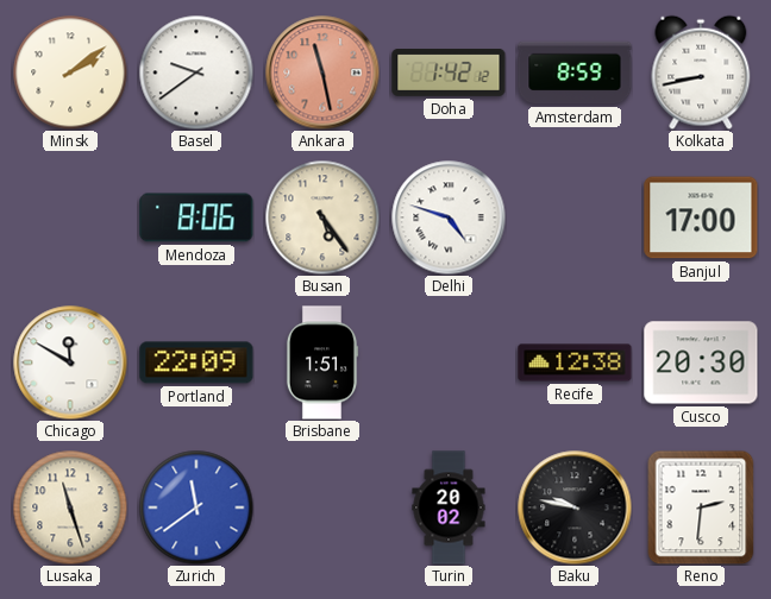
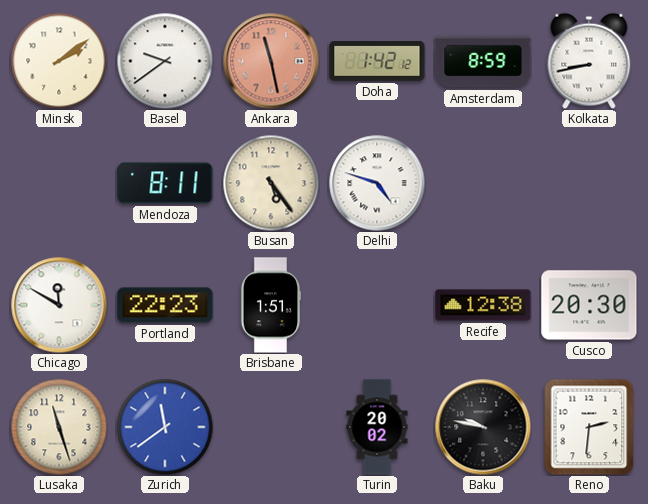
Mendoza: 8:06 -> 8:11 (165, 183)
Banjul: 17:00 -> none (701, 217)
Portland: 22:09 -> 22:23 (165, 305)
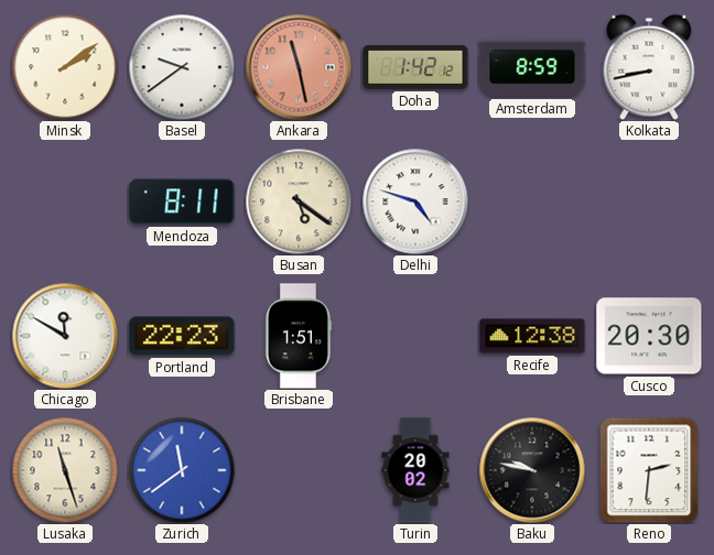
Busan: 5:24 -> 5:21 (299, 202)
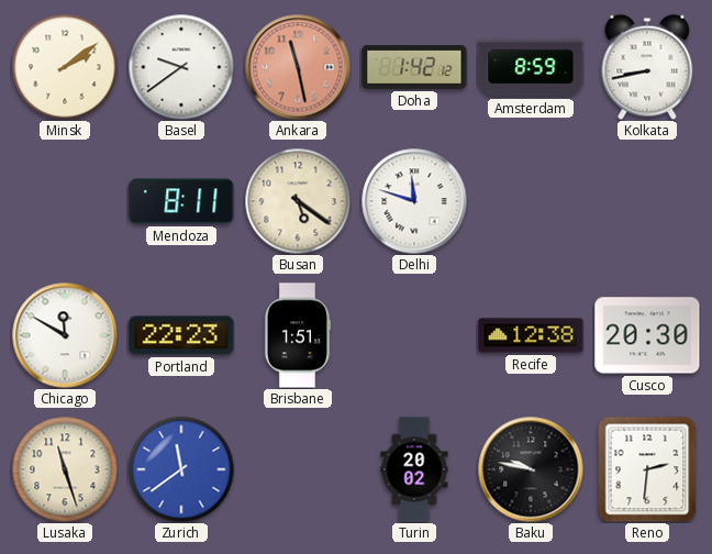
Delhi: 4:48 -> 11:48 (414, 201)
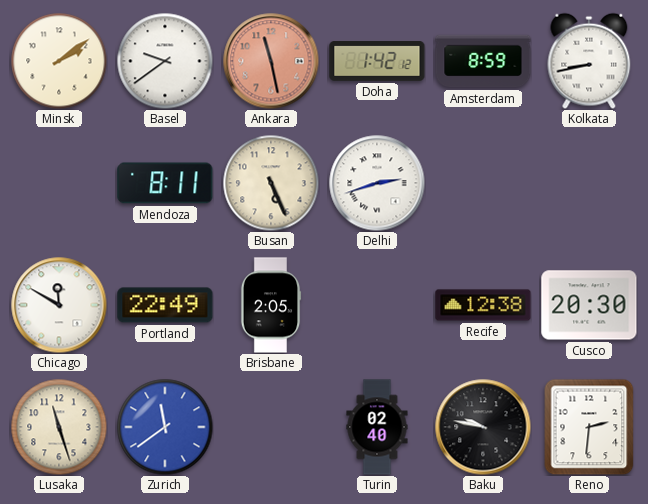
Busan: 5:21 -> 5:26 (271, 183)
Delhi: 11:48 -> 2:42 (377, 183)
Portland: 22:23 -> 22:49 (165, 305)
Brisbane: 1:51 -> 2:05 (271, 305)
Turin: 20:02 -> 02:40 (377, 427)
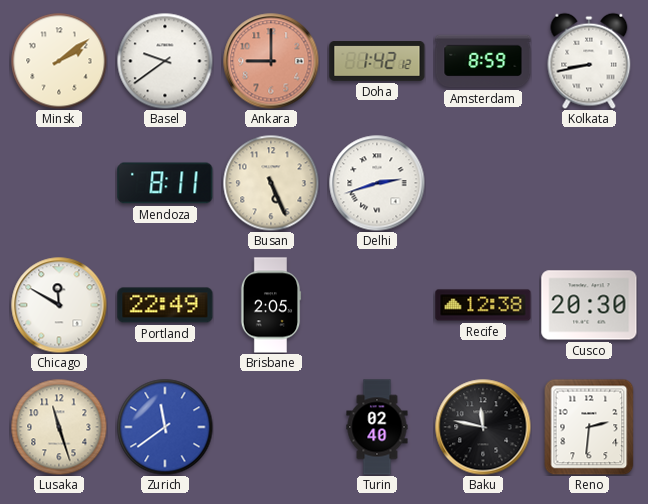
Ankara: 11:28 -> 9:00 (271, 61)
Baku: 9:47 -> 11:47 (483, 427)
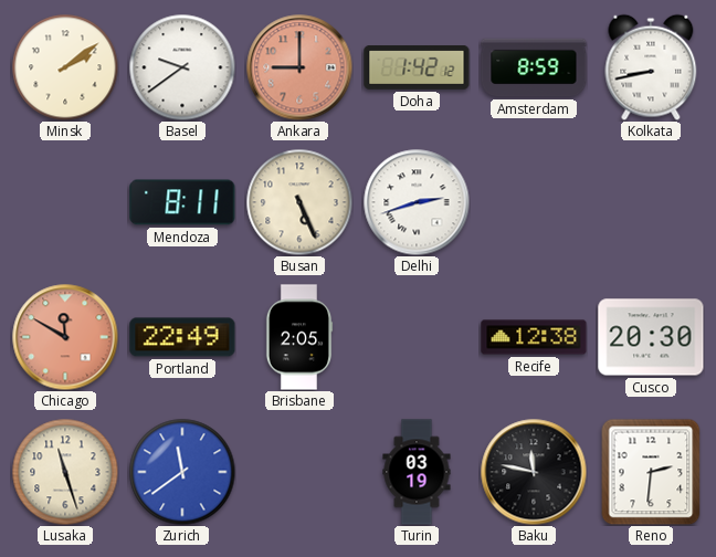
Chicago dial: white -> salmon (65, 337)
Turin: 02:40 -> 03:19 (417, 472)
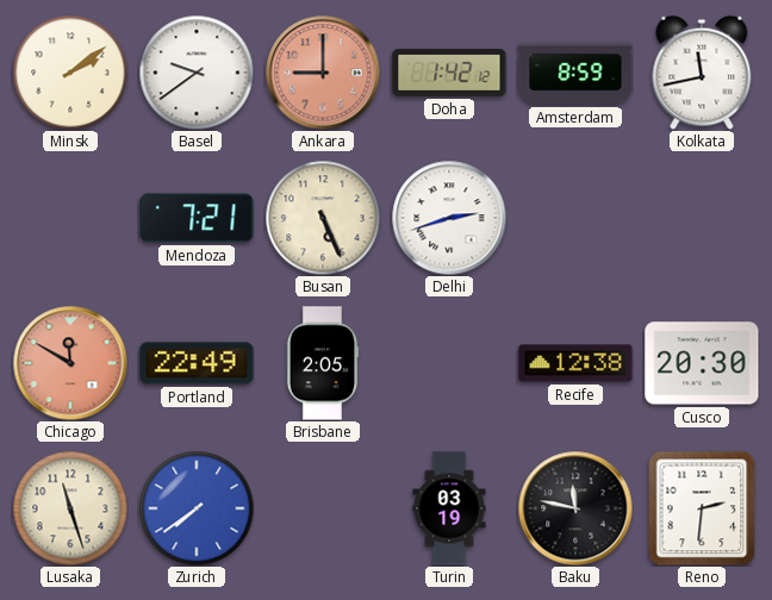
Kolkata: 8:43 -> 11:43 (702, 73)
Mendoza: 8:11 -> 7:21 (197, 218)
Zurich: 11:39 -> 7:39 (197, 508)
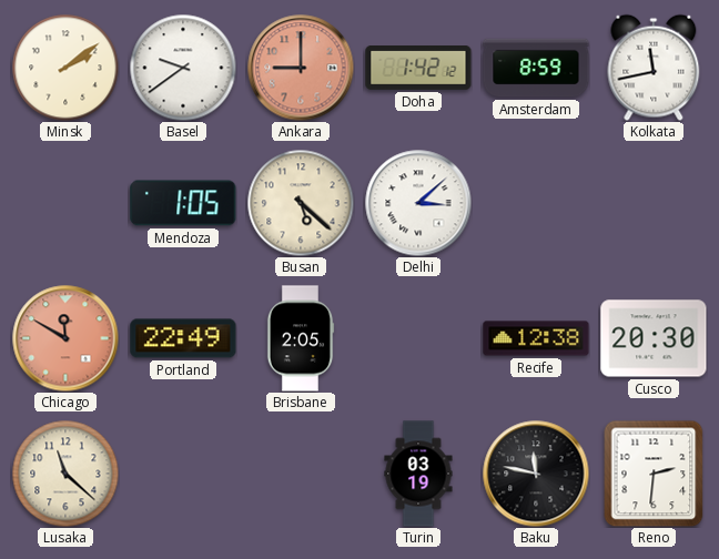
Mendoza: 7:21 -> 1:05 (183, 203)
Busan: 5:26 -> 5:22 (301, 203)
Delhi: 2:42 -> 3:08 (418, 203)
Lusaka: 11:27 -> 11:22 (65, 474)
Zurich: 7:39 -> none (197, 508)
